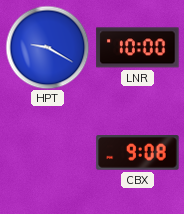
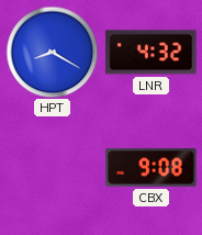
HPT: 9:20 -> 8:20 (52, 52)
LNR: 10:00 -> 4:32 (151, 53)
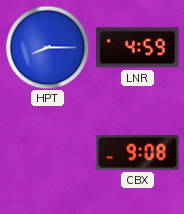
HPT: 8:20 -> 8:15 (47, 47)
LNR: 4:32 -> 4:59 (138, 48)
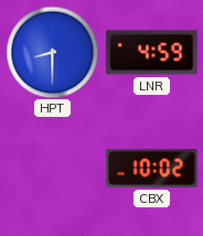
HPT: 8:15 -> 8:30 (52, 52)
CBX: 9:08 -> 10:02 (152, 169)
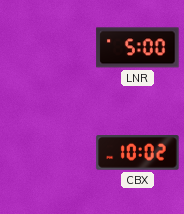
HPT: 8:30 -> none (52, 52)
LNR: 4:59 -> 5:00 (138, 48)
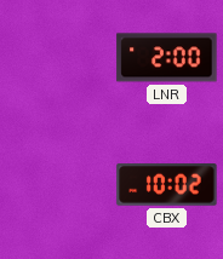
LNR: 5:00 -> 2:00 (167, 58)
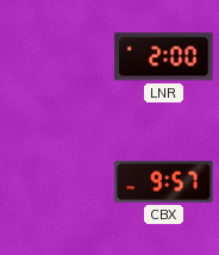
CBX: 10:02 -> 9:57 (164, 182)
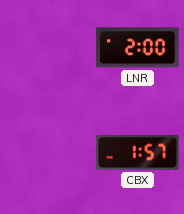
CBX: 9:57 -> 1:57 (138, 153)
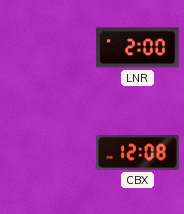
CBX: 1:57 -> 12:08 (138, 153)
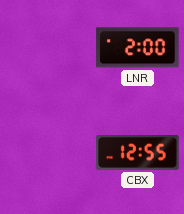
CBX: 12:08 -> 12:55 (138, 153)
